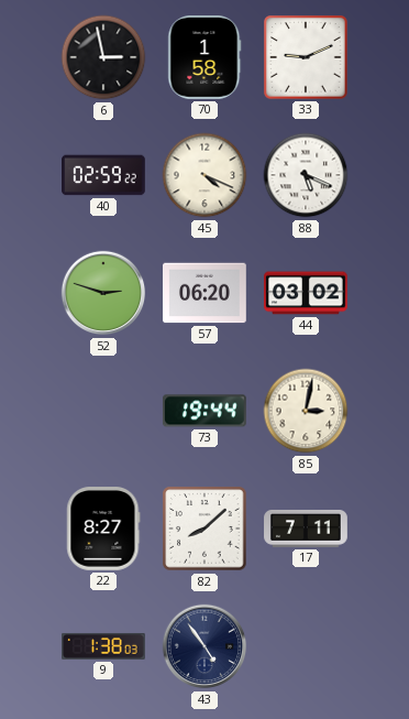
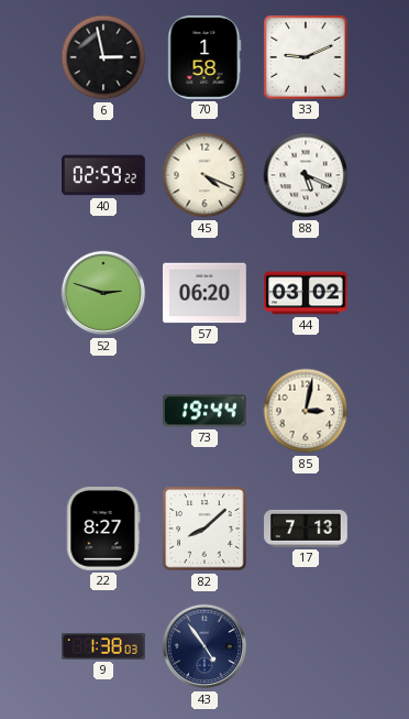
17: 7:11 -> 7:13 (306, 530)
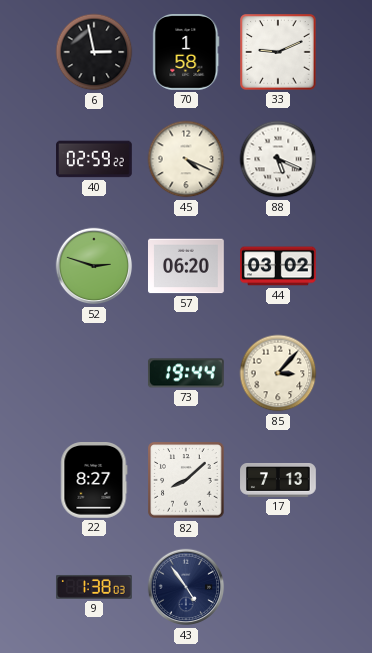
85: 3:02 -> 3:07 (278, 373)
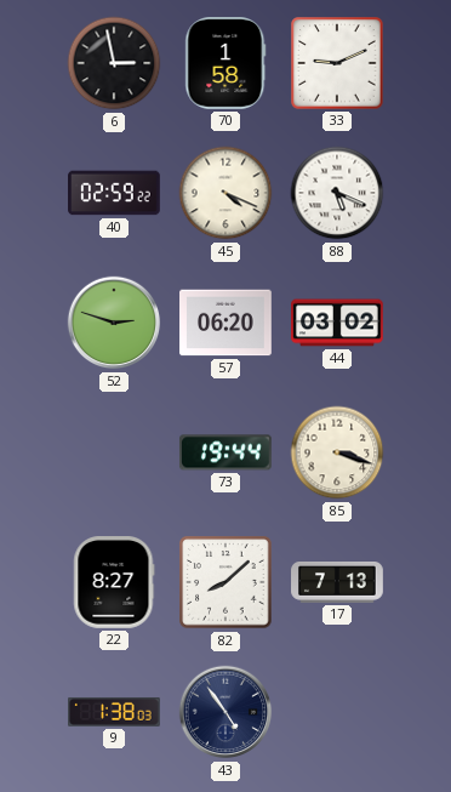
85: 3:07 -> 3:18 (337, 452)
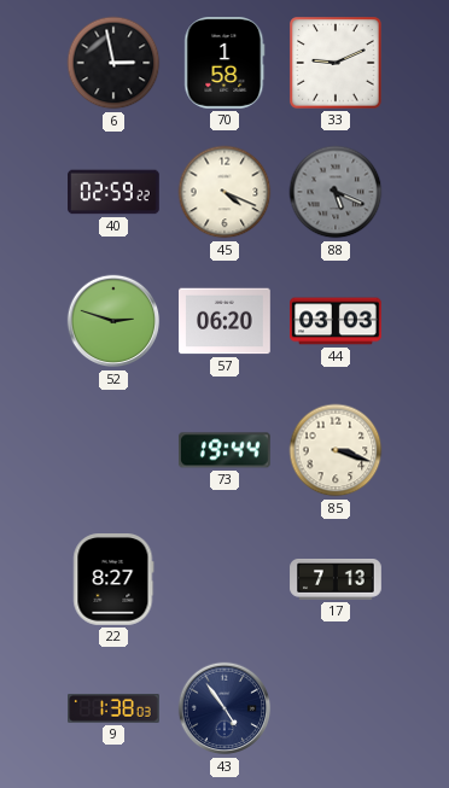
88 dial: white -> grey (336, 192)
44: 03:02 -> 03:03 (336, 321)
82: 8:08 -> none (225, 582)
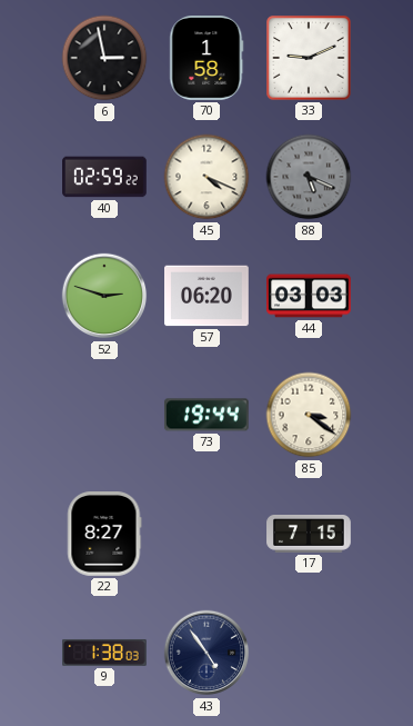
85: 3:18 -> 3:21 (309, 415)
17: 7:13 -> 7:15 (309, 535)
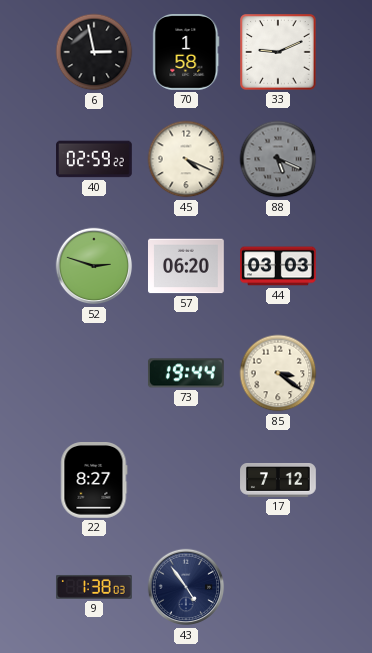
17: 7:15 -> 7:12 (278, 481)
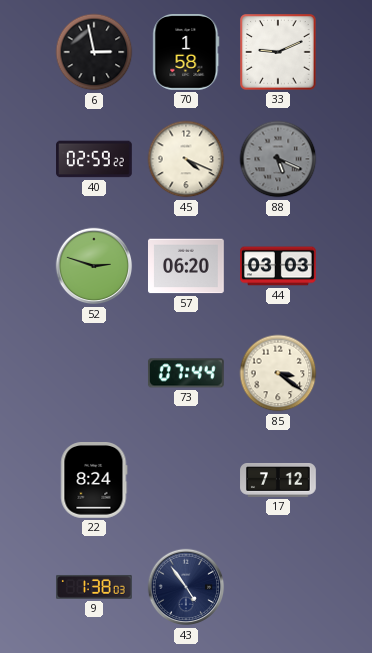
73: 19:44 -> 07:44 (186, 373)
22: 8:27 -> 8:24 (94, 481)
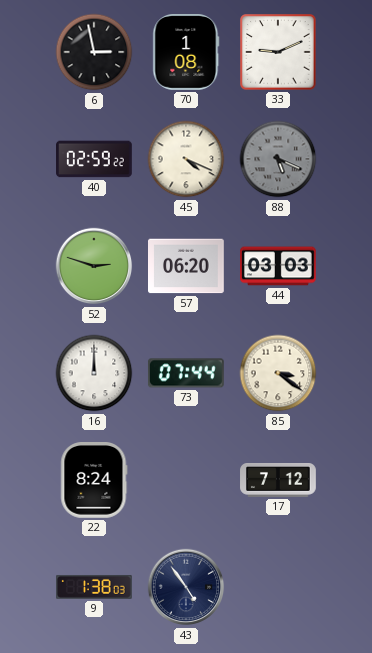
70: 1:58 -> 1:08 (186, 53)
16: none -> 12:00 (94, 373)
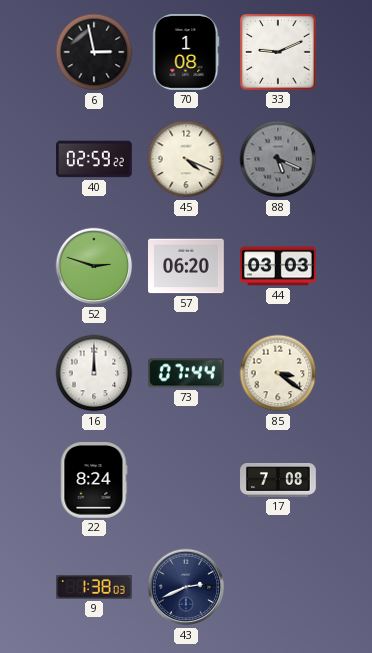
17: 7:12 -> 7:08 (278, 481)
43: 4:54 -> 2:41 (186, 587)
